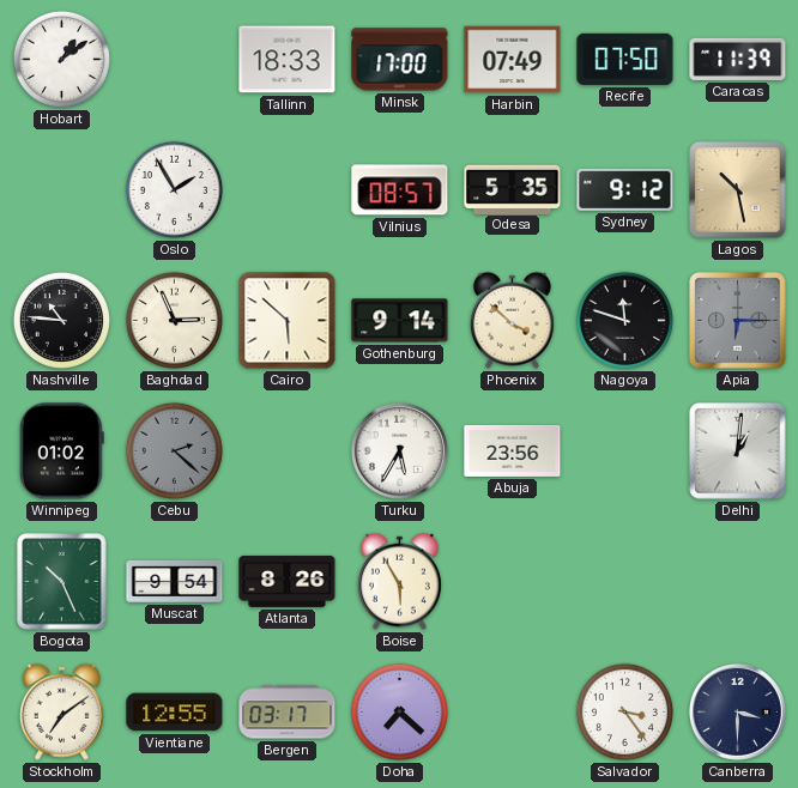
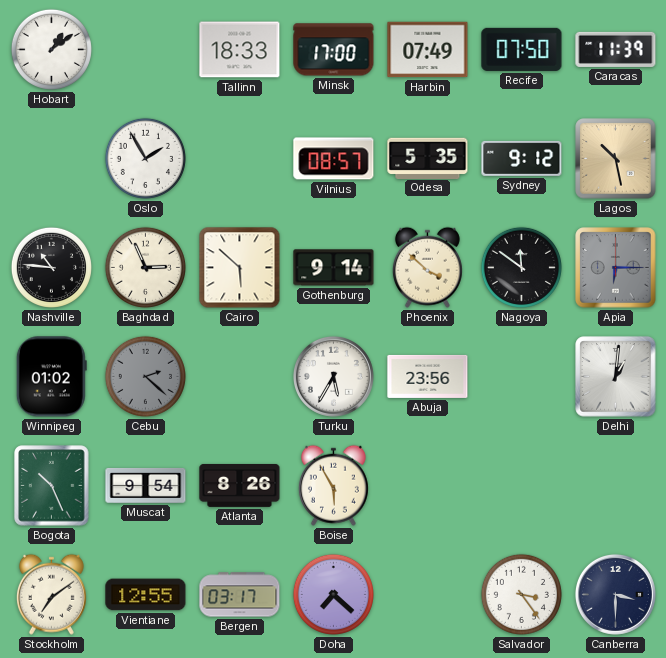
Nagoya: 11:48 -> 11:51 (521, 267)
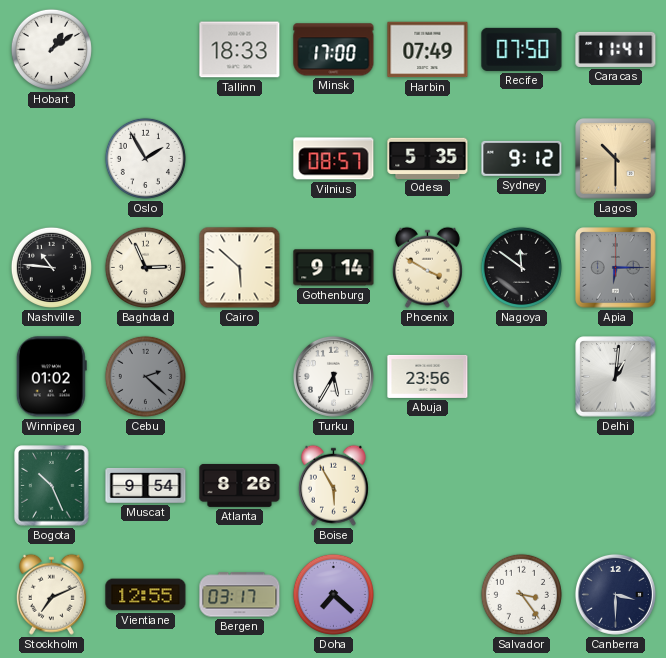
Caracas: 11:39 -> 11:41 (616, 49)
Lagos: 10:28 -> 10:30 (616, 159)
Phoenix: 3:52 -> 3:50 (427, 267)
Stockholm: 7:09 -> 7:11 (51, 594)
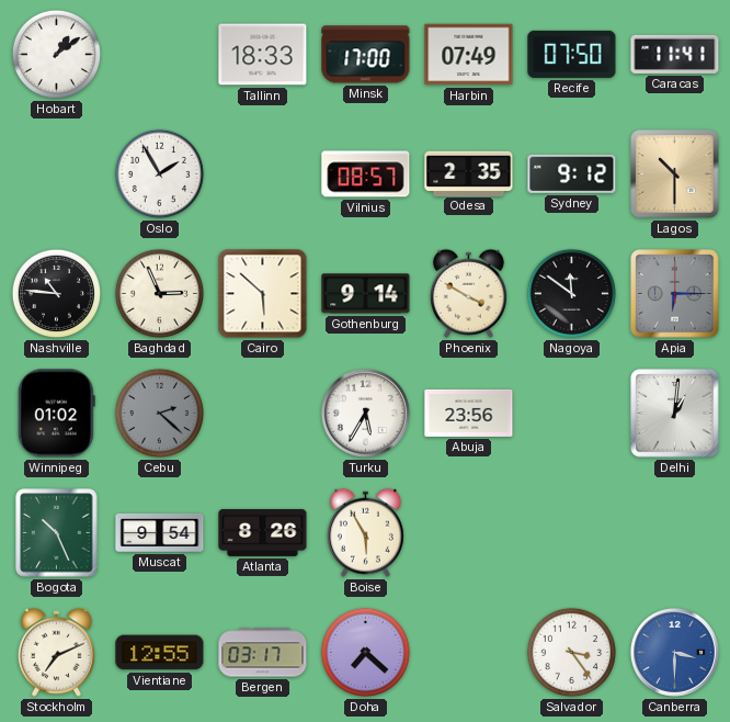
Odesa: 5:35 -> 2:35 (469, 173)
Canberra dial: navy -> blue (674, 652)
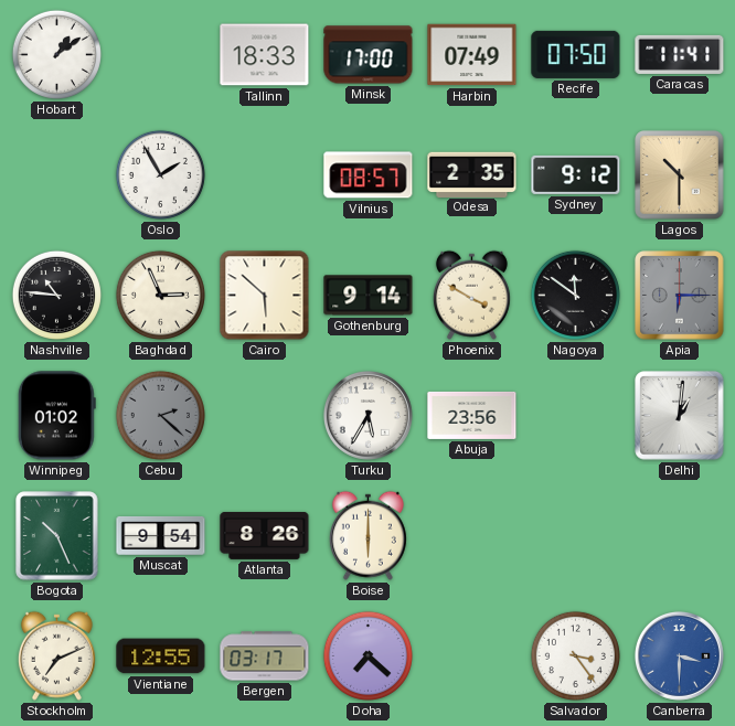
Boise: 5:55 -> 6:00 (367, 535)
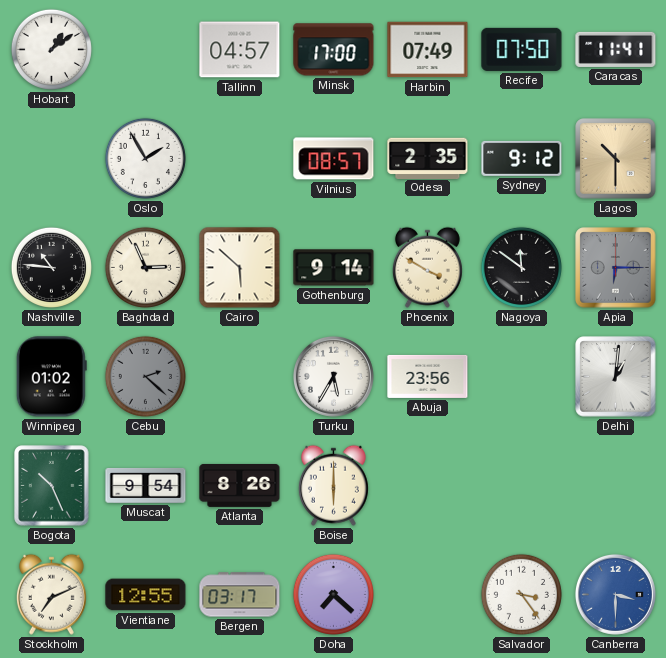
Tallinn: 18:33 -> 04:57 (240, 50)
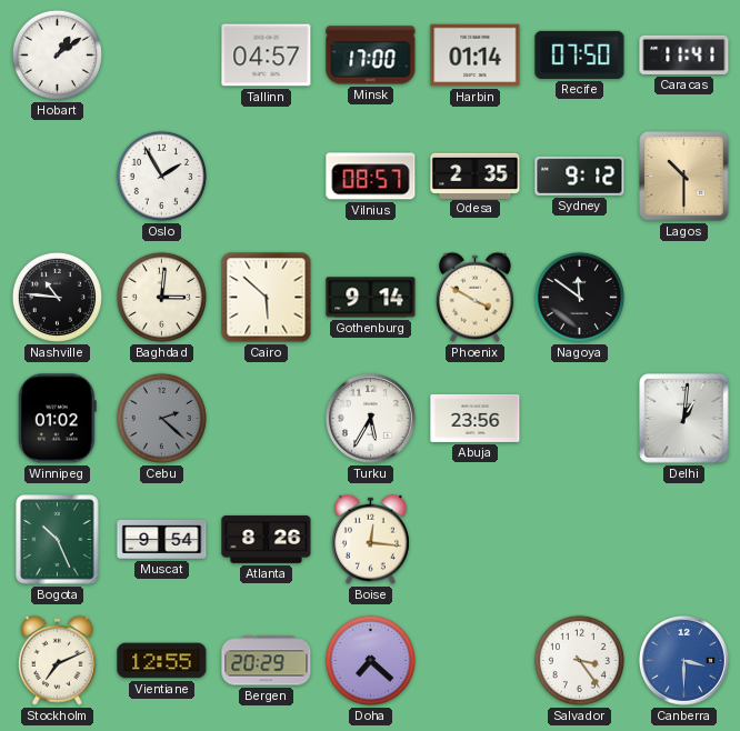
Harbin: 07:49 -> 01:14 (476, 56)
Baghdad: 2:56 -> 3:01 (161, 297)
Apia: 6:15 -> none (616, 268)
Boise: 6:00 -> 12:16 (370, 539)
Bergen: 03:17 -> 20:29 (267, 661)
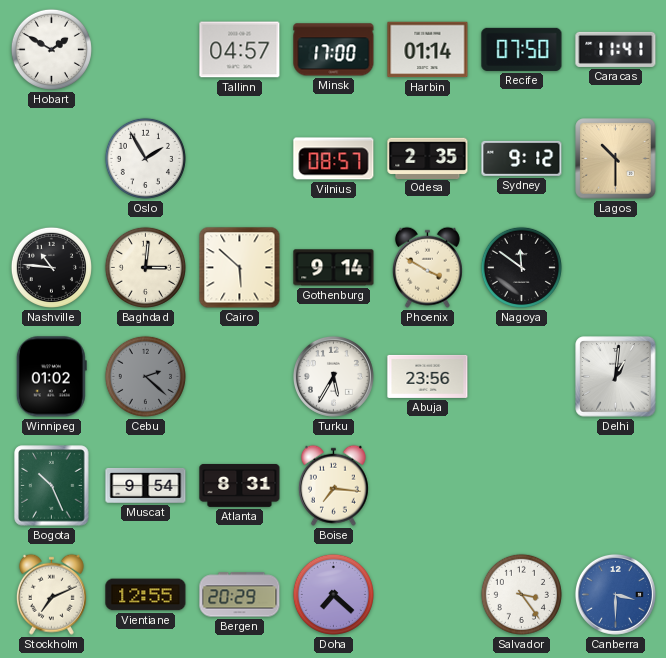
Hobart: 1:09 -> 1:50 (51, 49)
Atlanta: 8:26 -> 8:31 (240, 485)
Boise: 12:16 -> 7:16 (333, 485)
